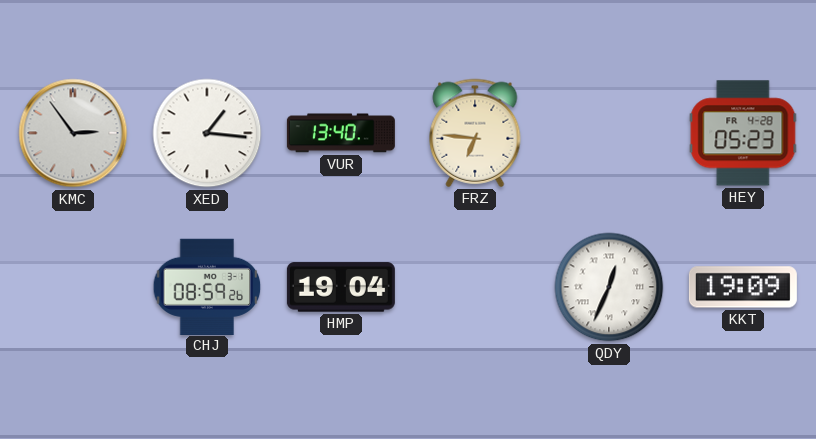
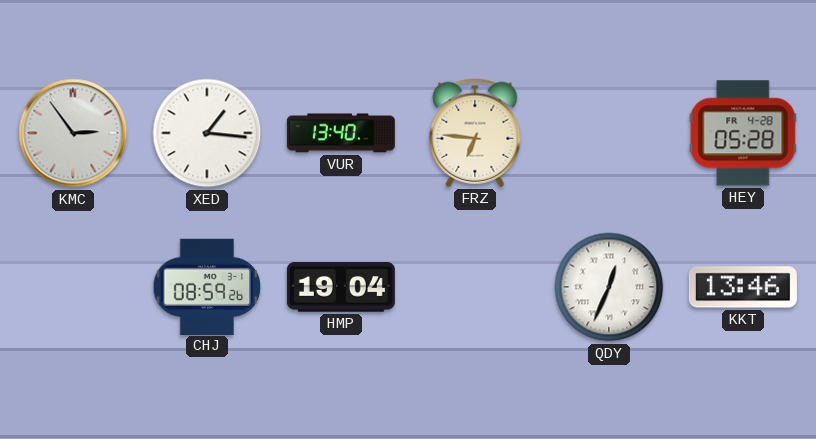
HEY: 05:23 -> 05:28 (743, 133)
KKT: 19:09 -> 13:46 (743, 287)
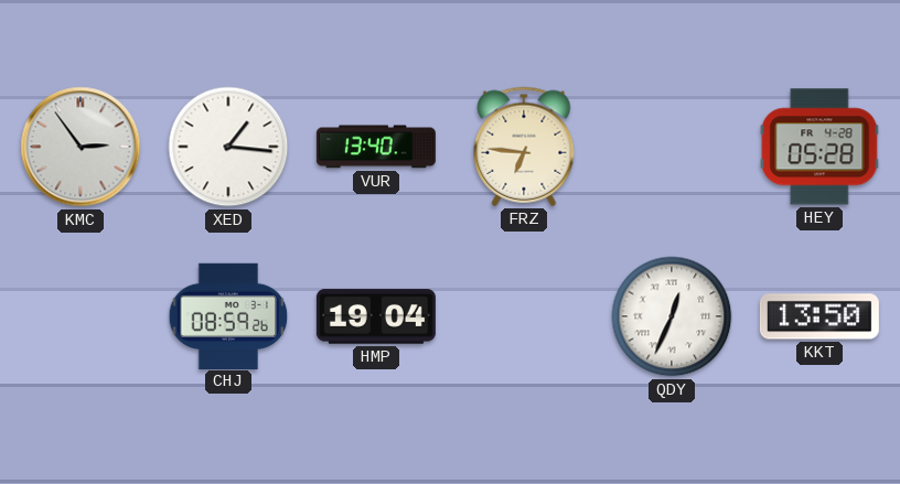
KKT: 13:46 -> 13:50 (819, 316)
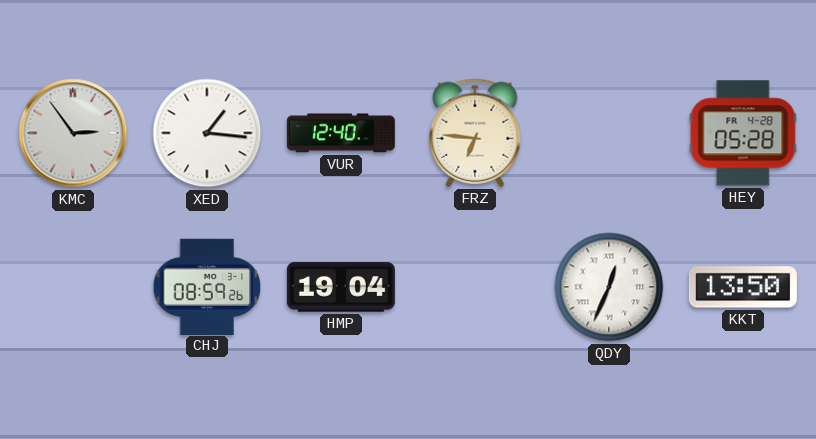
VUR: 13:40 -> 12:40 (341, 133)
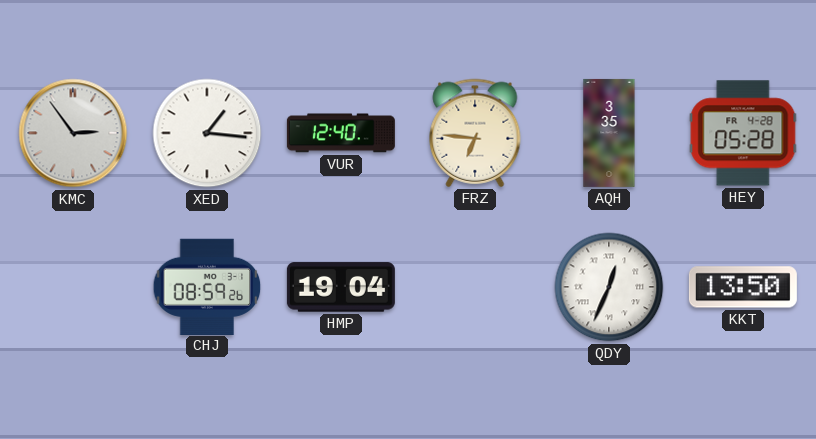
AQH: none -> 3:35 (609, 133)
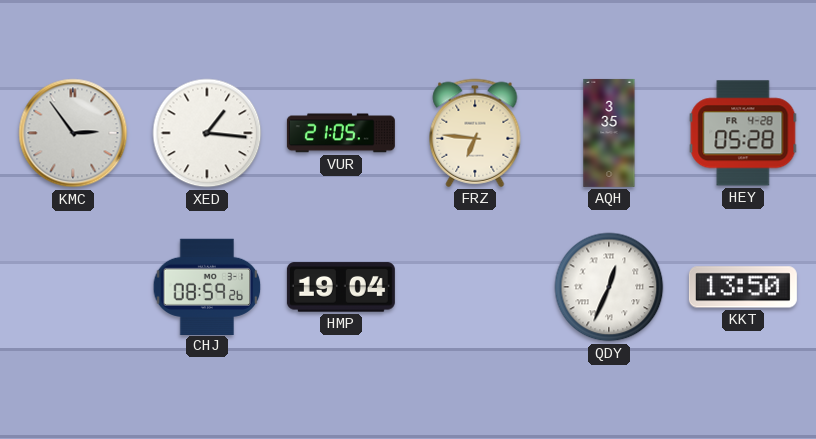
VUR: 12:40 -> 21:05 (341, 133)
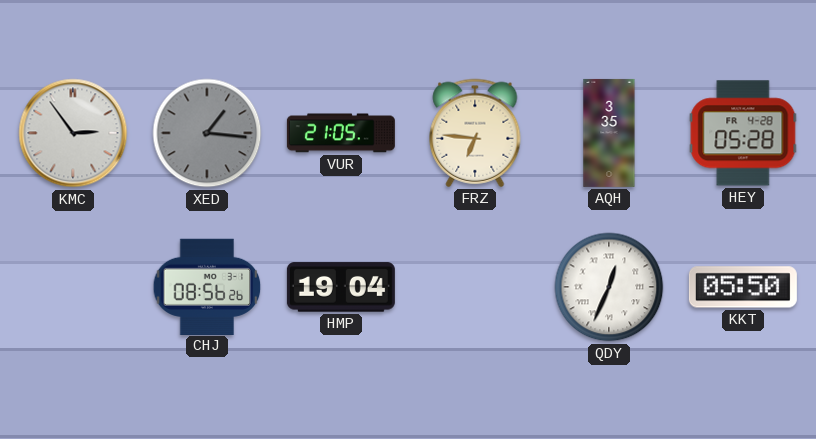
XED dial: white -> grey (207, 133)
CHJ: 08:59 -> 08:56 (207, 286)
KKT: 13:50 -> 05:50 (743, 287)
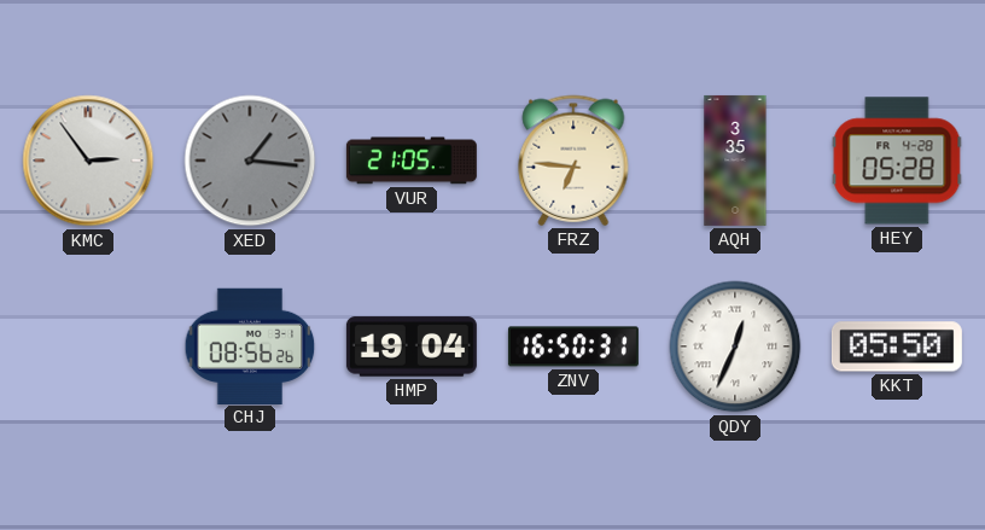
ZNV: none -> 16:50 (573, 346)
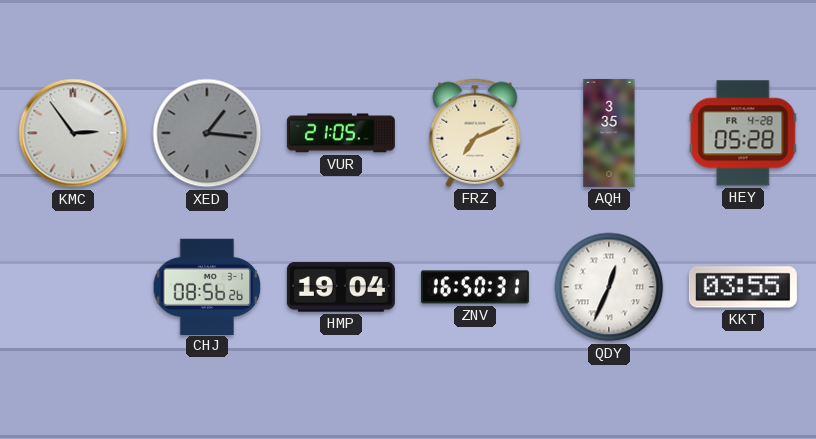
FRZ: 6:46 -> 7:11 (475, 133)
KKT: 05:50 -> 03:55 (743, 287)
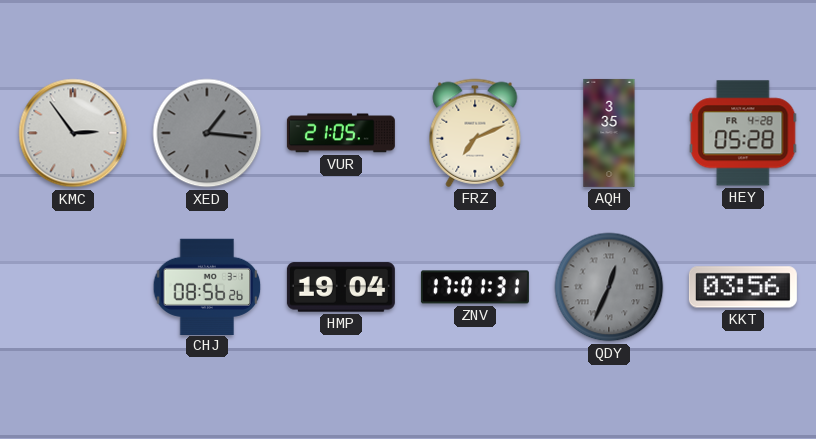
ZNV: 16:50 -> 17:01 (475, 287)
QDY dial: white -> grey (609, 287)
KKT: 03:55 -> 03:56 (743, 287)
